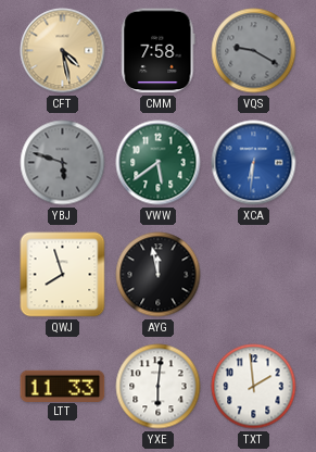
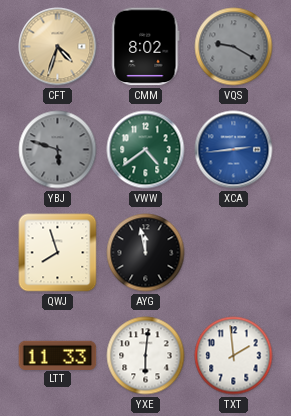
CFT: 4:28 -> 4:33 (58, 47)
CMM: 7:58 -> 8:02 (146, 47)
VWW: 5:39 -> 4:39 (146, 150)
XCA: 6:31 -> 2:44 (234, 150)
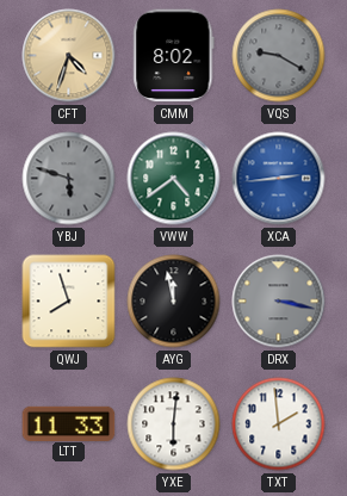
DRX: none -> 3:17 (279, 302)
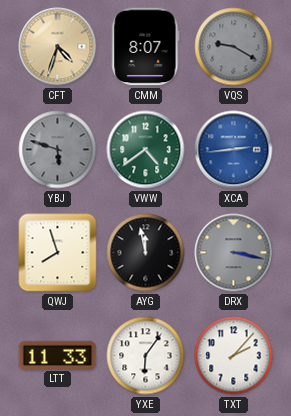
CMM: 8:02 -> 8:07 (146, 47)
YXE: 6:01 -> 6:06 (146, 356)
TXT: 1:59 -> 2:07 (234, 356)
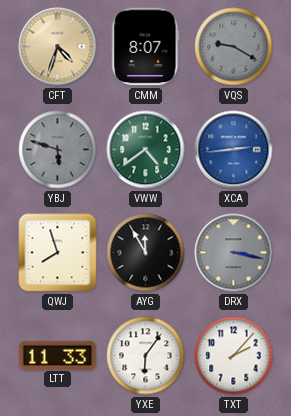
AYG: 11:58 -> 11:55 (146, 253)
